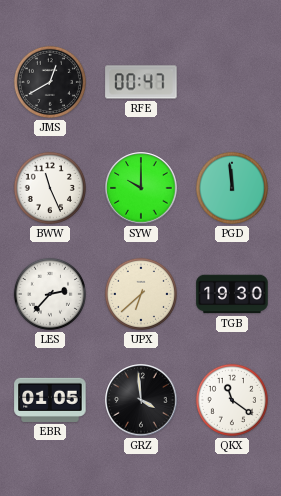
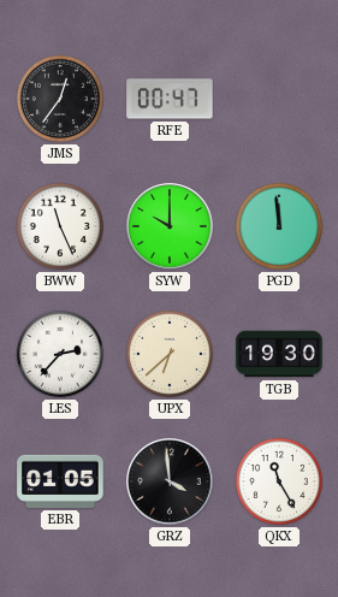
JMS: 12:40 -> 12:36 (60, 99)
QKX: 11:21 -> 11:25 (279, 481)
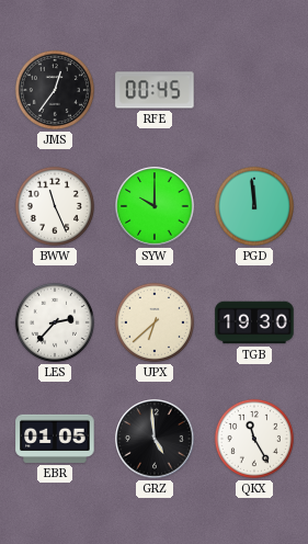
RFE: 00:47 -> 00:45 (155, 90)
GRZ: 3:59 -> 4:59 (155, 439)
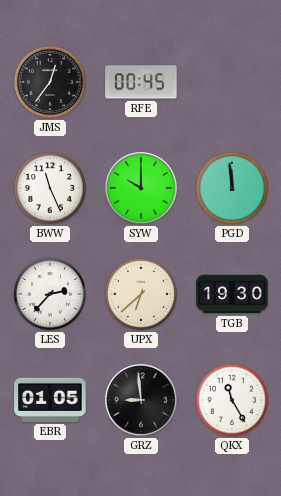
GRZ: 4:59 -> 8:59 (141, 400)
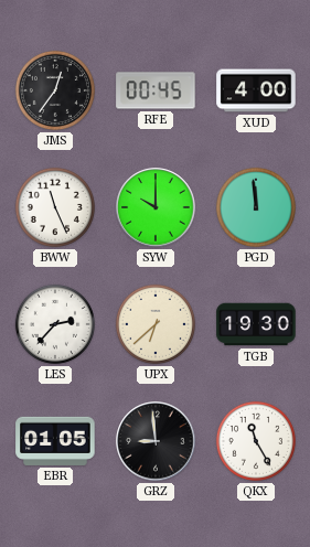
XUD: none -> 4:00 (256, 90)
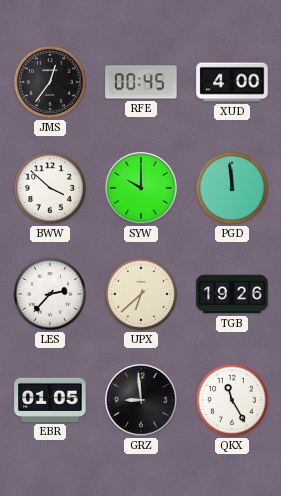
BWW: 11:26 -> 3:52 (50, 188)
TGB: 19:30 -> 19:26 (232, 294)
